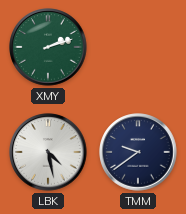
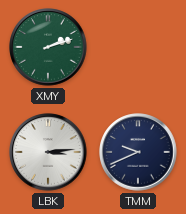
LBK: 4:28 -> 3:14 (48, 152)
TMM: 9:39 -> 9:41 (138, 152)
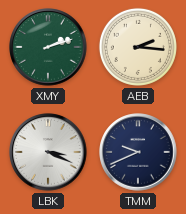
AEB: none -> 2:16 (138, 47)
LBK: 3:14 -> 3:19 (48, 152)
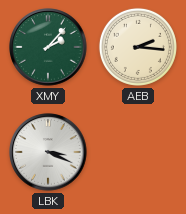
XMY: 2:12 -> 2:07 (48, 47)
TMM: 9:41 -> none (138, 152)
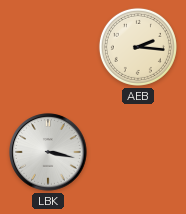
XMY: 2:07 -> none (48, 47)
LBK: 3:19 -> 3:17 (48, 152)
